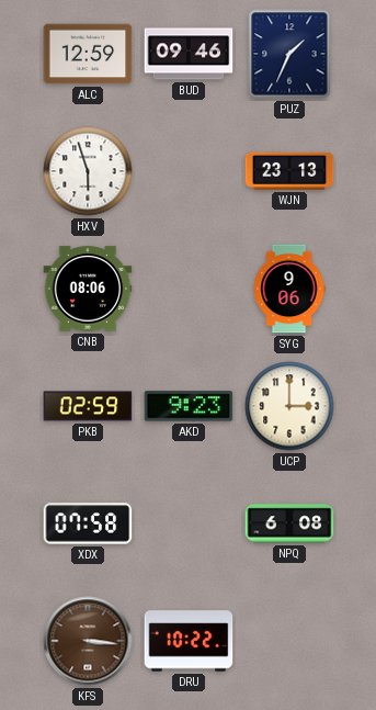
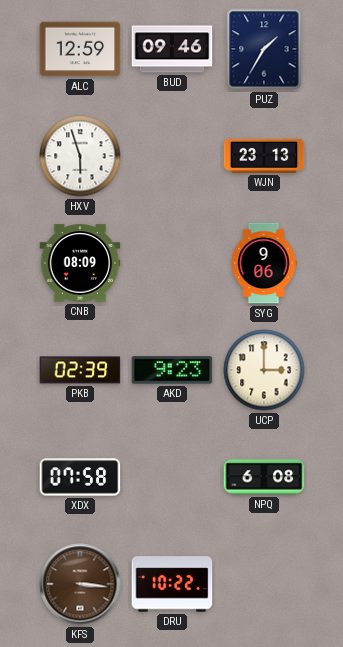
PUZ: 1:34 -> 1:35 (264, 49)
CNB: 08:06 -> 08:09 (80, 263)
PKB: 02:59 -> 02:39 (80, 370)
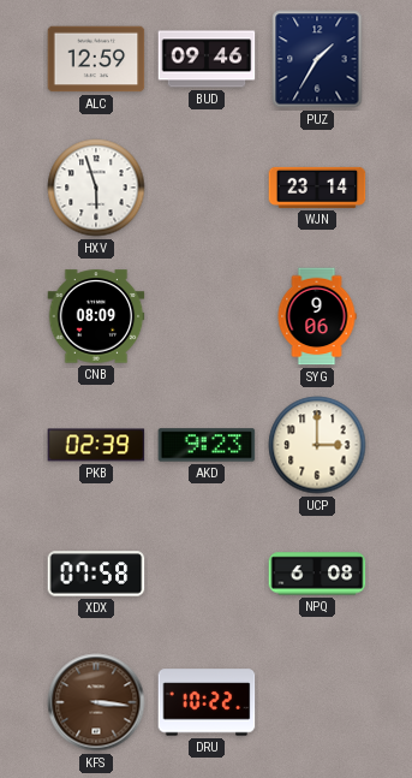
WJN: 23:13 -> 23:14 (317, 188)
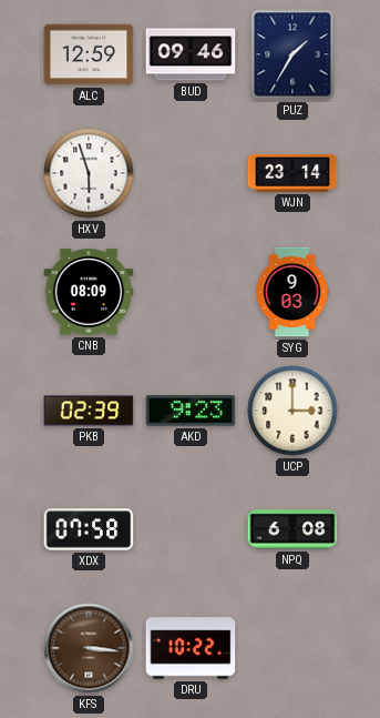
SYG: 9:06 -> 9:03 (292, 292)
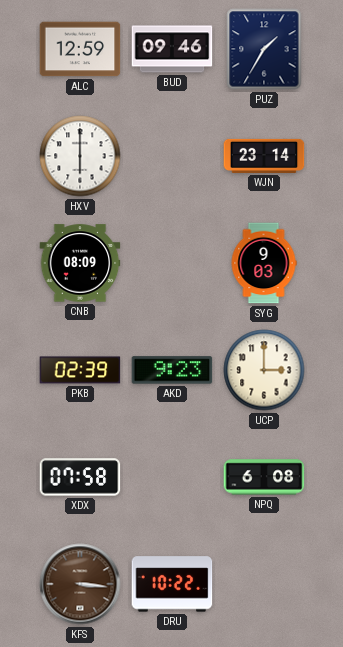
HXV: 5:57 -> 6:00 (80, 156)
